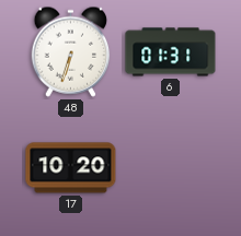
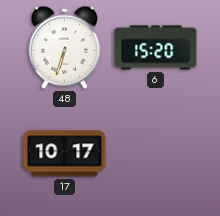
6: 01:31 -> 15:20 (156, 48)
17: 10:20 -> 10:17 (65, 154)
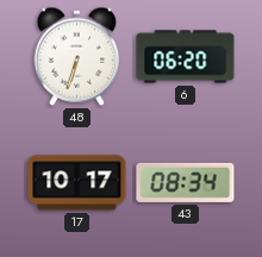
6: 15:20 -> 06:20 (186, 57)
43: none -> 08:34 (186, 182)
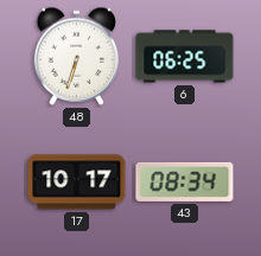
6: 06:20 -> 06:25 (185, 57)
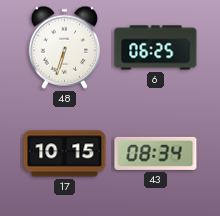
17: 10:17 -> 10:15 (65, 154)
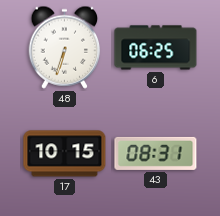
43: 08:34 -> 08:31 (156, 153)
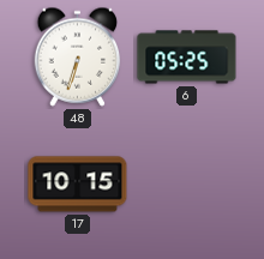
6: 06:25 -> 05:25 (187, 58)
43: 08:31 -> none (156, 153)
